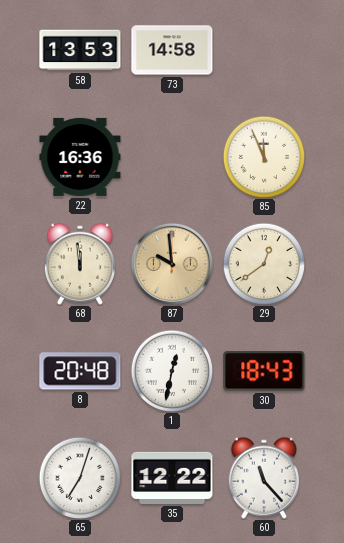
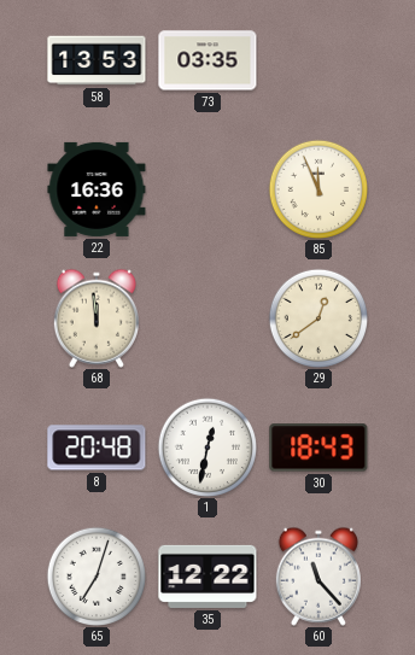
73: 14:58 -> 03:35 (207, 60)
87: 9:59 -> none (172, 264)
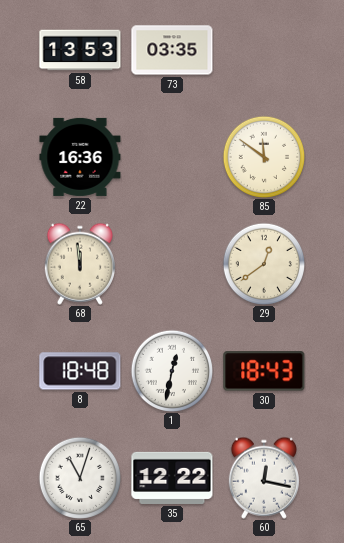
85: 11:56 -> 11:51 (263, 156)
8: 20:48 -> 18:48 (80, 371)
65: 7:03 -> 11:03 (79, 477)
60: 11:23 -> 12:17 (264, 478)
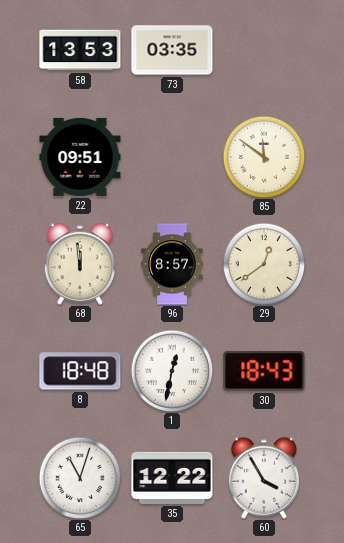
22: 16:36 -> 09:51 (80, 157)
96: none -> 8:57 (172, 264)
60: 12:17 -> 3:55 (264, 478)
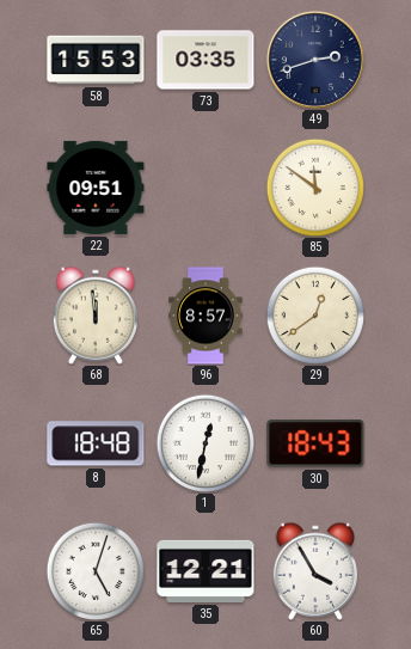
58: 13:53 -> 15:53 (96, 60)
49: none -> 2:42 (315, 60)
65: 11:03 -> 5:03 (94, 570)
35: 12:22 -> 12:21 (205, 571)
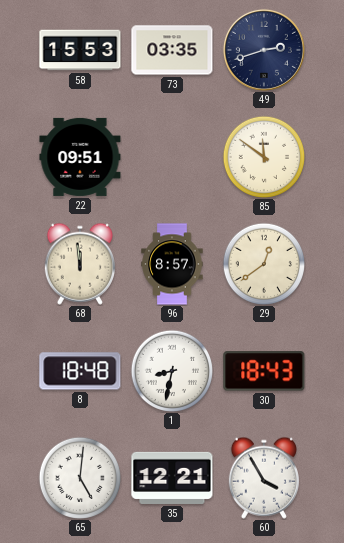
1: 12:32 -> 8:32 (171, 370)
65: 5:03 -> 5:01 (79, 477)
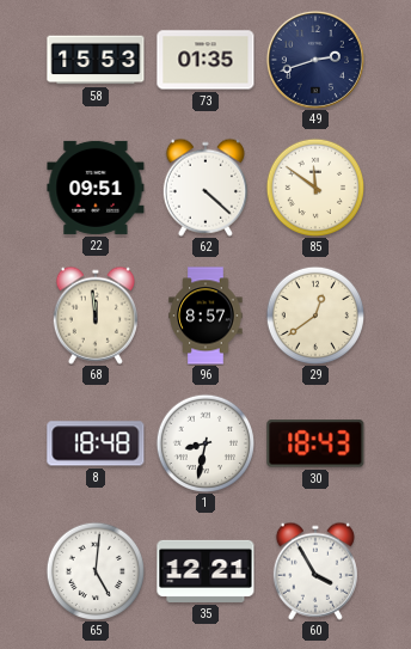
73: 03:35 -> 01:35 (205, 60)
62: none -> 4:22 (205, 188)
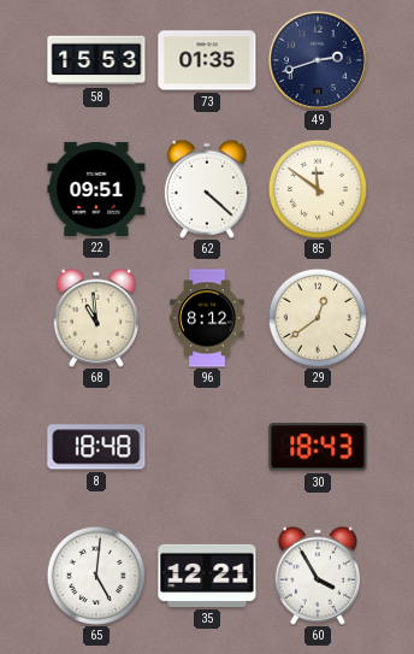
68: 11:59 -> 10:59 (96, 318)
96: 8:57 -> 8:12 (207, 318)
1: 8:32 -> none (204, 442)
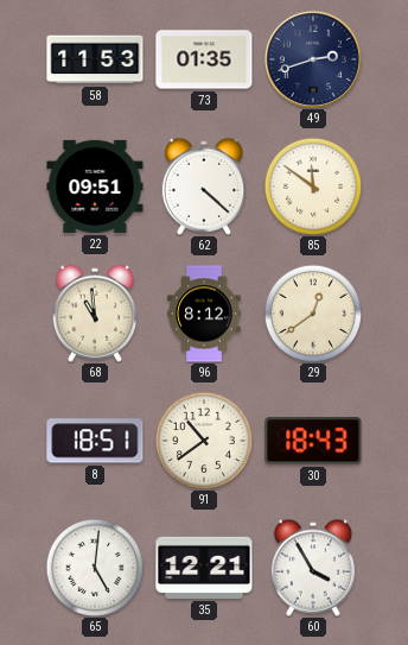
58: 15:53 -> 11:53 (95, 59)
8: 18:48 -> 18:51 (95, 441)
91: none -> 10:39 (203, 440)
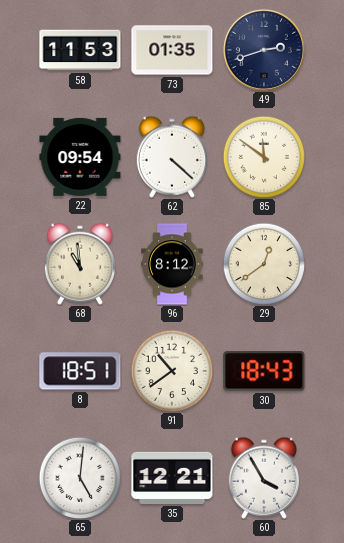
22: 09:51 -> 09:54 (80, 157)
